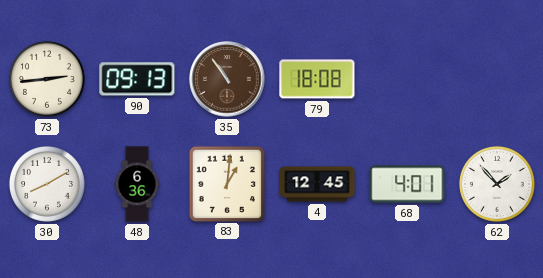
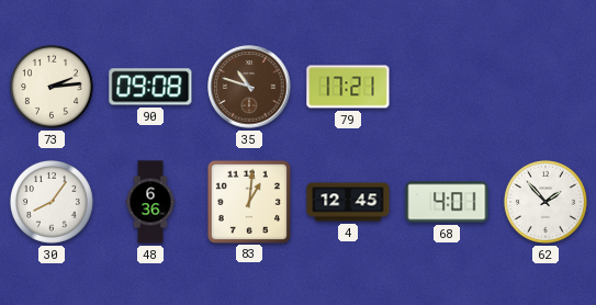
73: 2:44 -> 2:14 (52, 87)
90: 09:13 -> 09:08 (150, 87)
35: 10:54 -> 10:48 (249, 87)
79: 18:08 -> 17:21 (348, 87)
30: 8:10 -> 8:06 (52, 202)
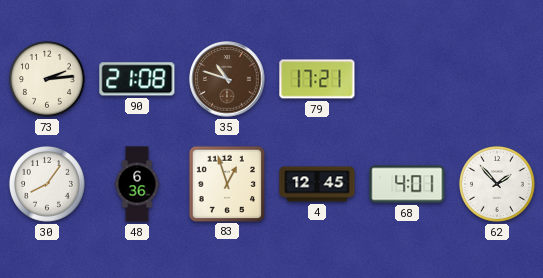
90: 09:08 -> 21:08 (137, 79)
83: 1:01 -> 12:57 (226, 183)
